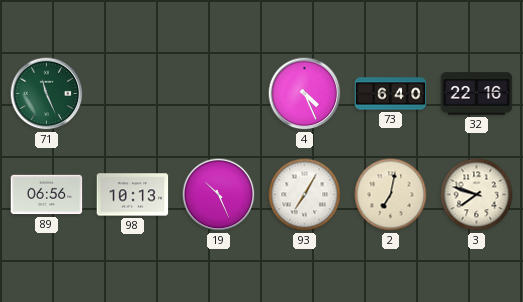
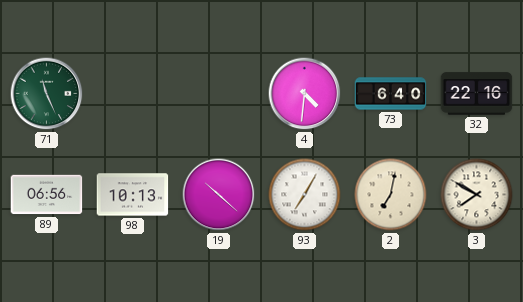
4: 4:26 -> 4:31 (305, 94)
19: 10:26 -> 10:22 (219, 195)
3: 7:48 -> 7:50 (477, 195)
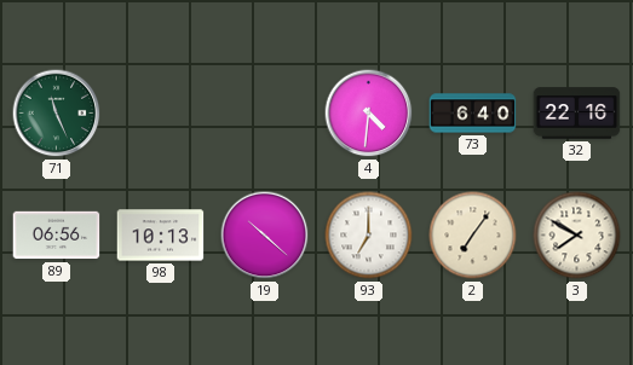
93: 7:05 -> 7:00 (369, 236)
2: 7:02 -> 7:06 (473, 236)
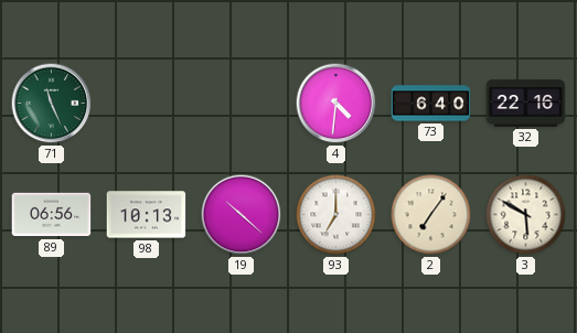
3: 7:50 -> 5:50 (526, 215)
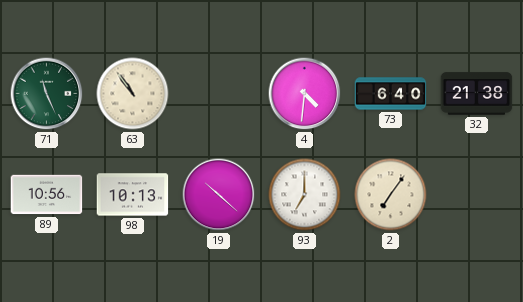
63: none -> 10:54 (133, 94)
32: 22:16 -> 21:38 (477, 94)
89: 06:56 -> 10:56 (47, 195)
3: 5:50 -> none (526, 215)
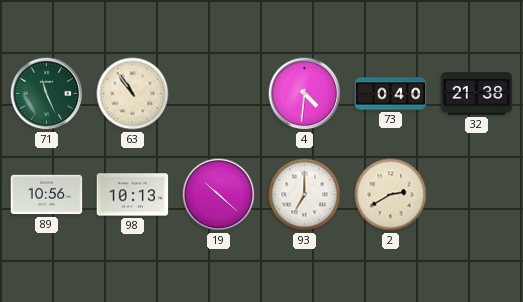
73: 6:40 -> 0:40 (391, 94)
2: 7:06 -> 2:40 (391, 195)
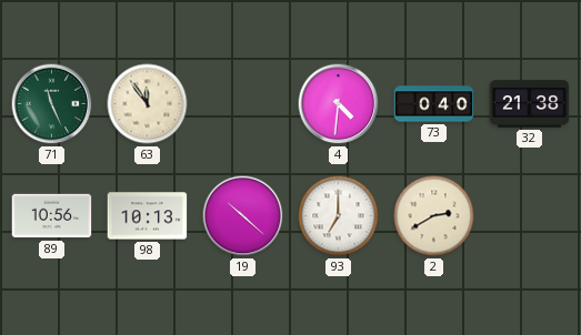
63: 10:54 -> 11:54 (148, 104)
